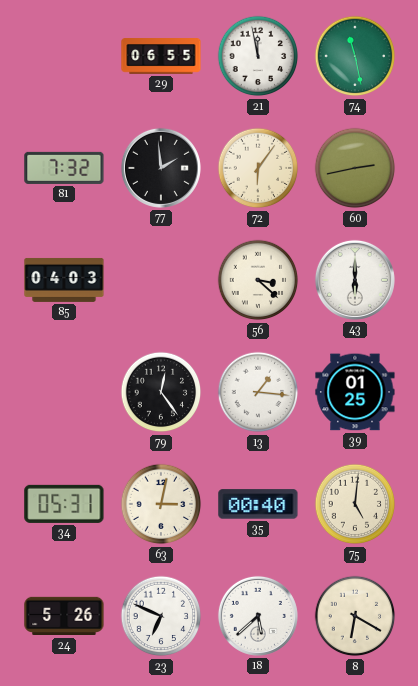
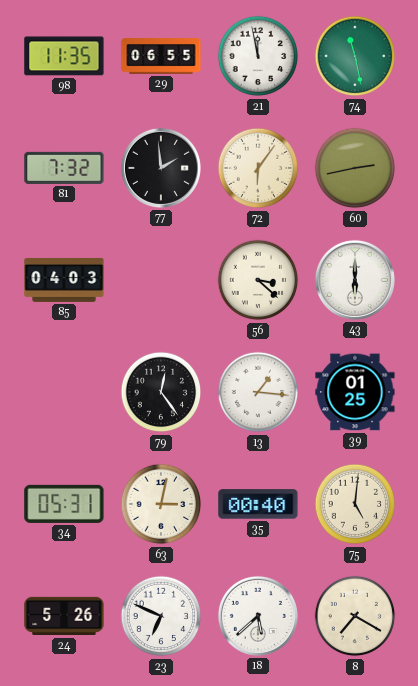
98: none -> 11:35 (64, 56)
8: 6:20 -> 7:20 (355, 616)
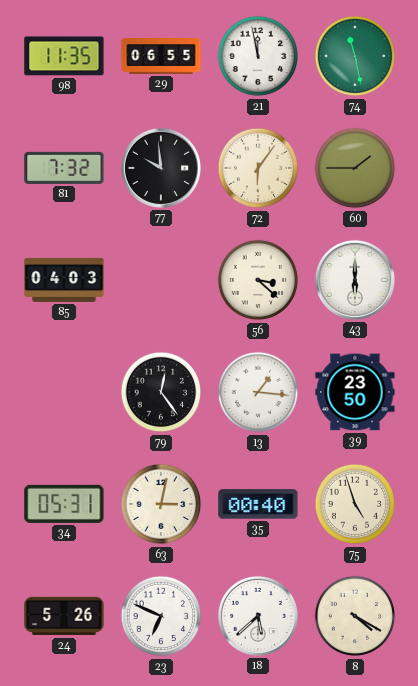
77: 1:59 -> 9:59 (161, 168)
60: 2:43 -> 1:45 (355, 168)
39: 01:25 -> 23:50 (355, 392)
75: 5:01 -> 4:57 (355, 504)
8: 7:20 -> 4:20 (355, 616)
